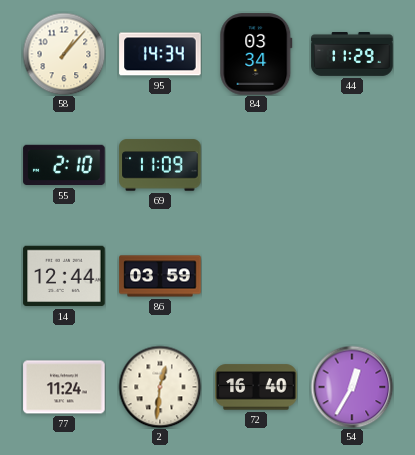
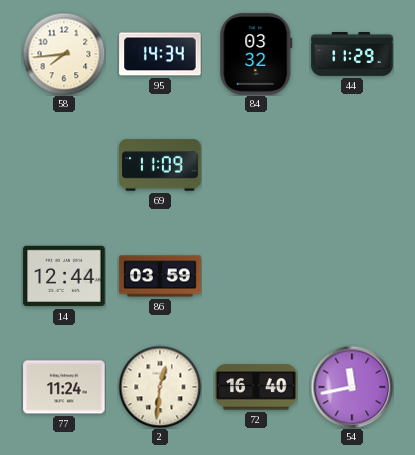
58: 1:07 -> 7:44 (64, 54)
84: 03:34 -> 03:32 (256, 54)
55: 2:10 -> none (64, 165)
54: 12:35 -> 11:43 (352, 387)
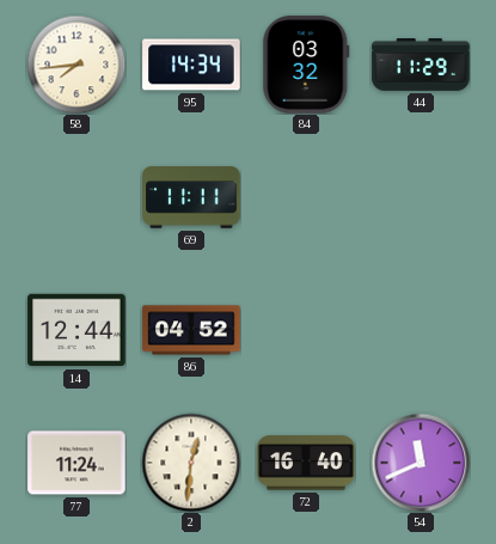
69: 11:09 -> 11:11 (191, 197)
86: 03:59 -> 04:52 (191, 330)
54: 11:43 -> 11:41 (421, 463)
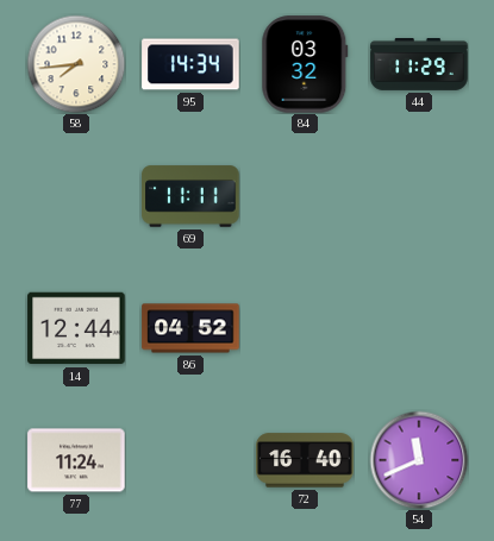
2: 12:31 -> none (191, 463)
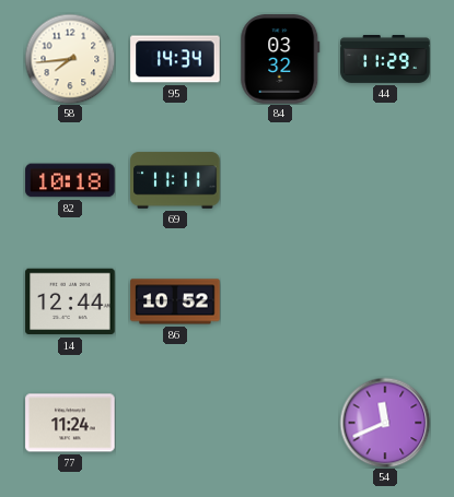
82: none -> 10:18 (70, 180)
86: 04:52 -> 10:52 (175, 301)
72: 16:40 -> none (305, 460)
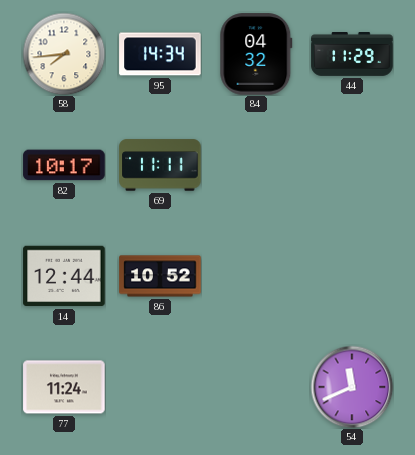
84: 03:32 -> 04:32 (256, 54)
82: 10:18 -> 10:17 (64, 165)
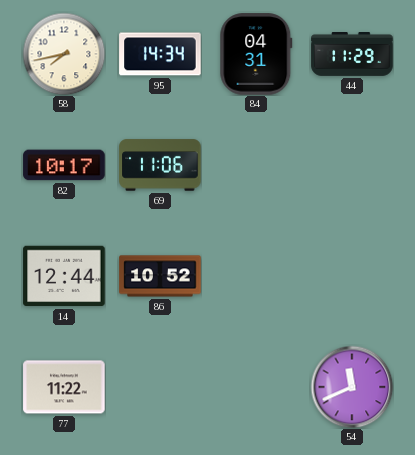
58: 7:44 -> 7:43 (64, 54)
84: 04:32 -> 04:31 (256, 54)
69: 11:11 -> 11:06 (160, 165)
77: 11:24 -> 11:22 (64, 387)
